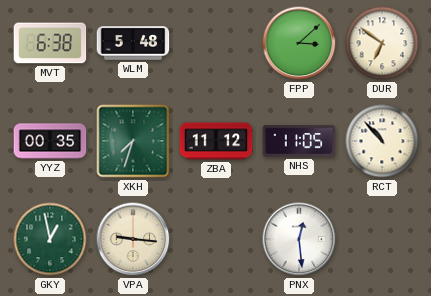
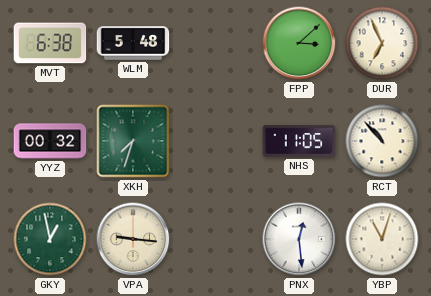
DUR: 6:51 -> 6:56 (382, 43)
YYZ: 00:35 -> 00:32 (50, 141)
ZBA: 11:12 -> none (216, 141)
YBP: none -> 11:03 (382, 239)
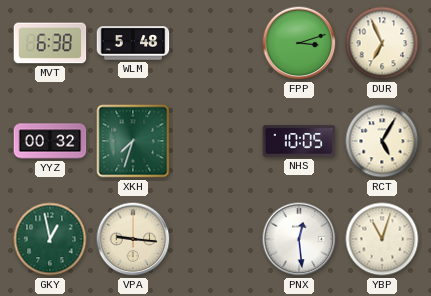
FPP: 3:08 -> 3:12 (299, 43)
NHS: 11:05 -> 10:05 (299, 141)
RCT: 10:53 -> 5:05 (382, 141)
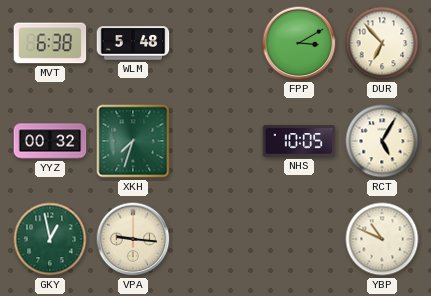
FPP: 3:12 -> 3:10 (299, 43)
DUR: 6:56 -> 6:53 (382, 43)
PNX: 12:29 -> none (299, 239)
YBP: 11:03 -> 10:49 (382, 239)
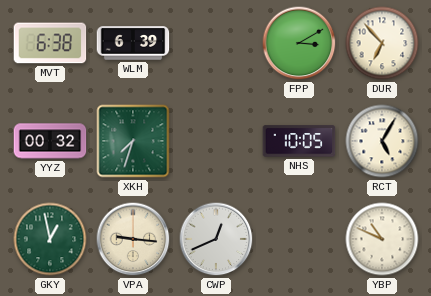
WLM: 5:48 -> 6:39 (133, 43)
CWP: none -> 12:41 (216, 239)
